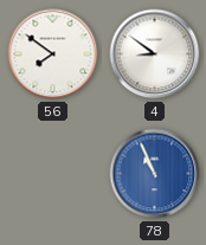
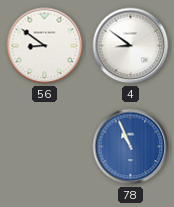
56: 7:51 -> 8:51 (45, 46)
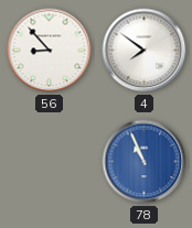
56: 8:51 -> 8:53 (50, 51)
4: 8:51 -> 7:51 (145, 51)
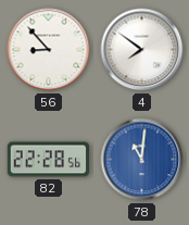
82: none -> 22:28 (49, 160)
78: 10:56 -> 11:01 (142, 160)
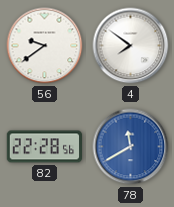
56: 8:53 -> 9:39 (45, 46)
78: 11:01 -> 11:40 (131, 147)
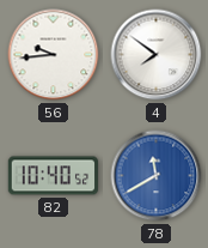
56: 9:39 -> 9:44 (54, 55)
82: 22:28 -> 10:40 (54, 176)
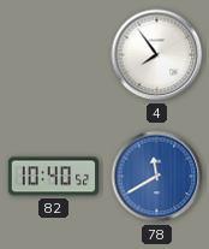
56: 9:44 -> none (54, 55)
4: 7:51 -> 7:54 (157, 55)
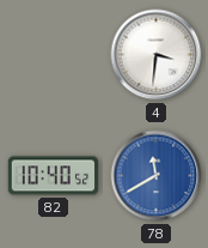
4: 7:54 -> 3:31 (157, 55)
